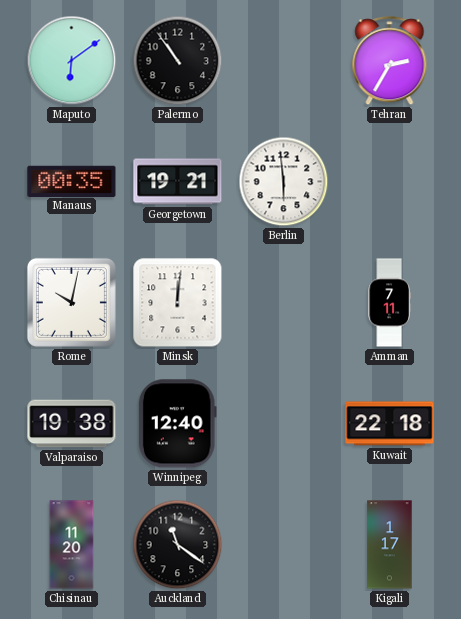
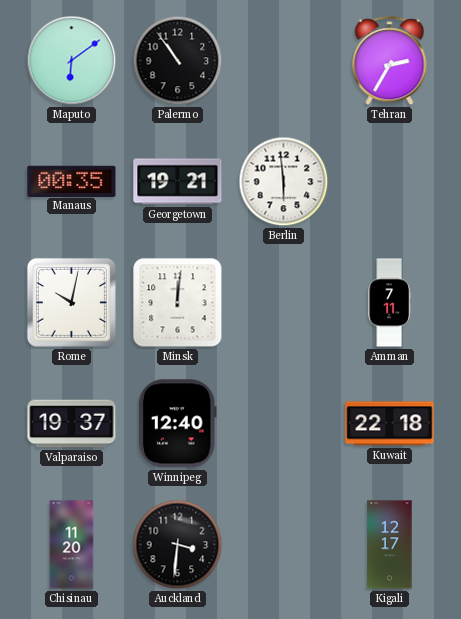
Valparaiso: 19:38 -> 19:37 (72, 424)
Auckland: 11:21 -> 3:31 (178, 545)
Kigali: 1:17 -> 12:17 (390, 545)
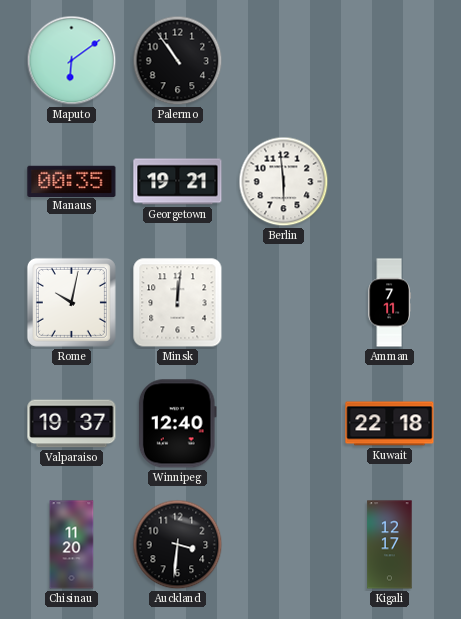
Tehran: 2:35 -> none (390, 61)
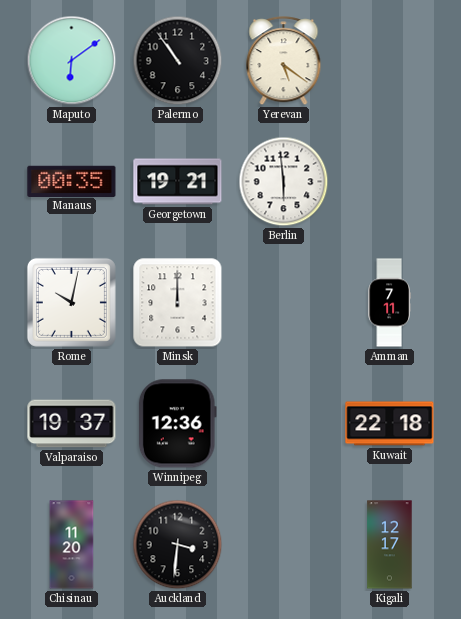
Yerevan: none -> 5:21 (284, 61)
Minsk: 12:01 -> 12:00 (178, 303)
Winnipeg: 12:40 -> 12:36 (177, 424)
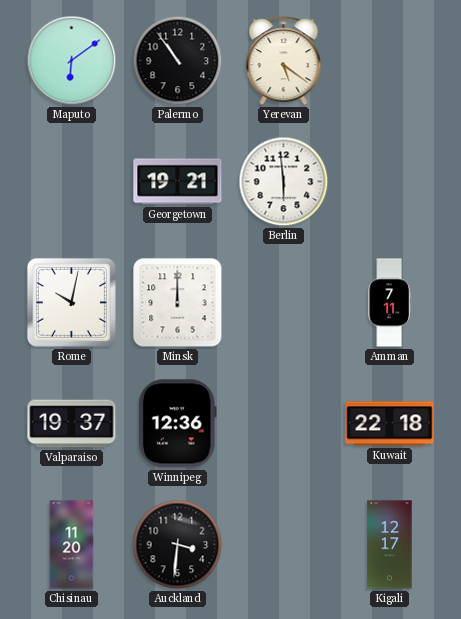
Manaus: 00:35 -> none (72, 181)
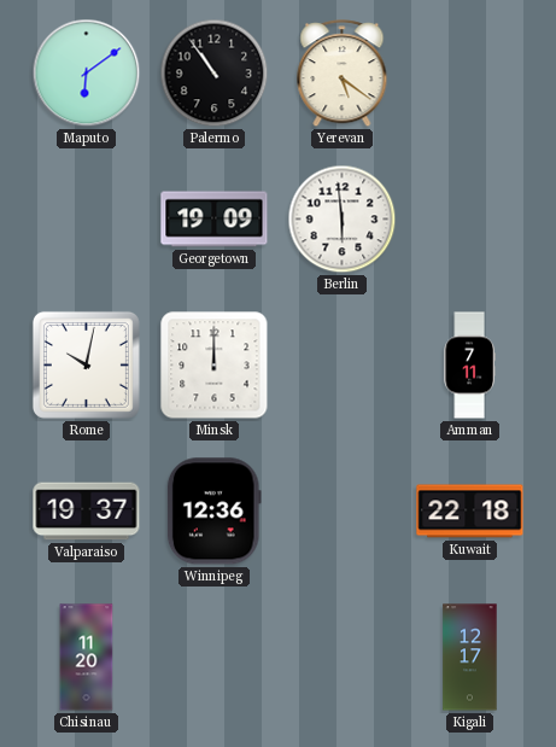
Georgetown: 19:21 -> 19:09 (215, 220)
Auckland: 3:31 -> none (178, 545)
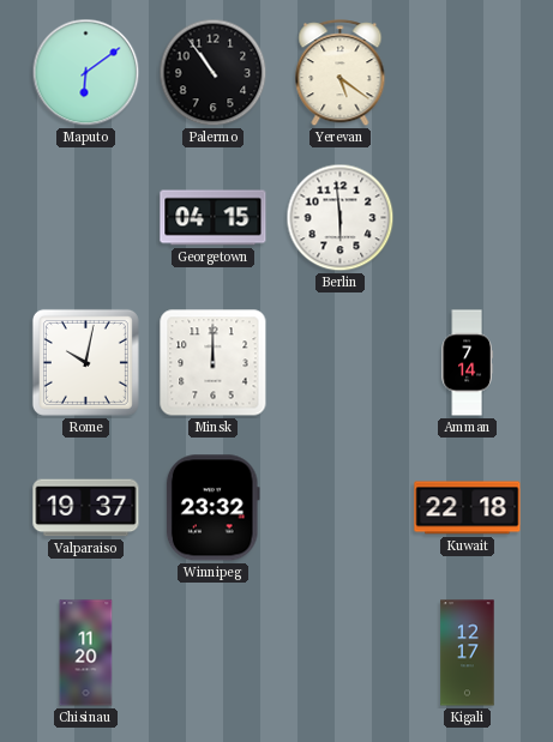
Georgetown: 19:09 -> 04:15 (214, 218)
Amman: 7:11 -> 7:14 (467, 363)
Winnipeg: 12:36 -> 23:32 (212, 508)
